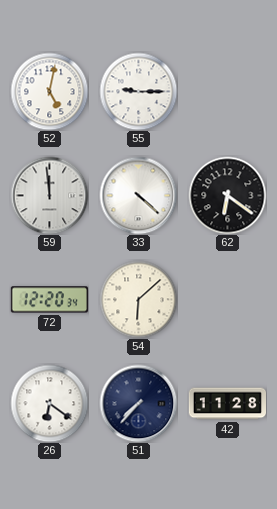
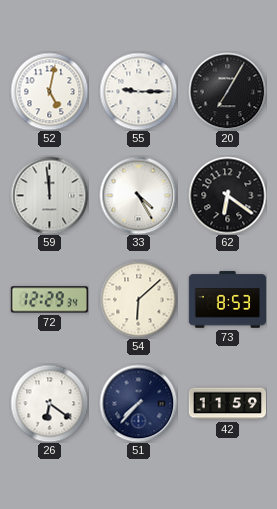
20: none -> 7:05 (227, 91)
33: 4:22 -> 4:25 (138, 195)
72: 12:20 -> 12:29 (49, 300)
73: none -> 8:53 (227, 300)
42: 11:28 -> 11:59 (227, 404)
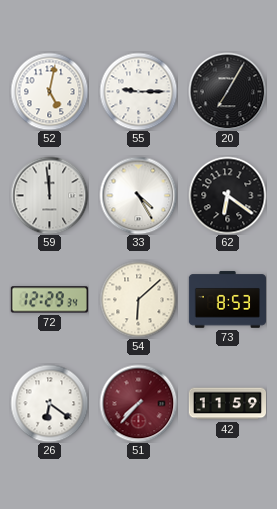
51 dial: navy -> burgundy (138, 403)
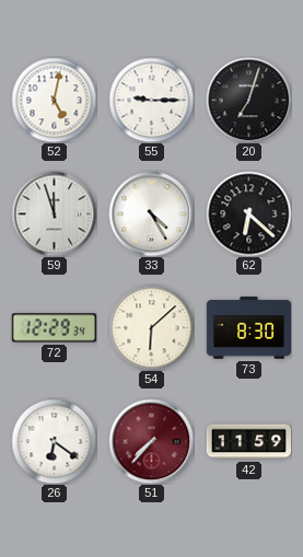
20: 7:05 -> 7:03 (248, 100)
59: 11:59 -> 11:57 (54, 213)
62: 6:21 -> 6:22 (248, 213)
73: 8:53 -> 8:30 (248, 328)
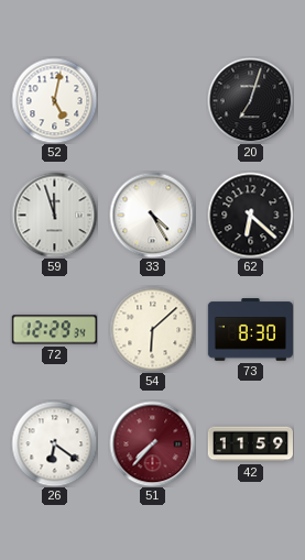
55: 9:15 -> none (151, 100)
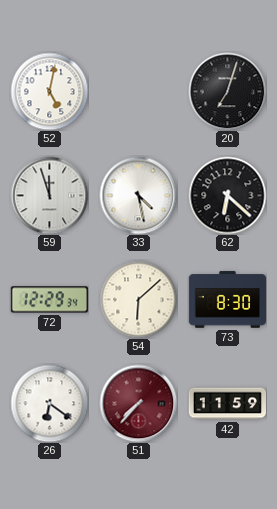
33: 4:25 -> 4:28 (138, 195)
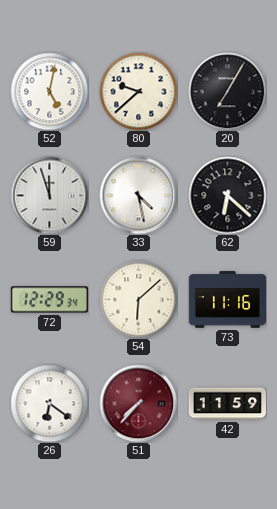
80: none -> 9:38 (138, 91)
20: 7:03 -> 7:05 (227, 91)
73: 8:30 -> 11:16 (227, 300)
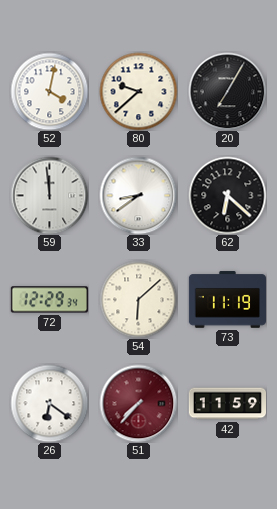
52: 5:02 -> 4:02 (49, 91)
59: 11:57 -> 11:59 (49, 195)
33: 4:28 -> 8:39 (138, 195)
73: 11:16 -> 11:19 (227, 300)
